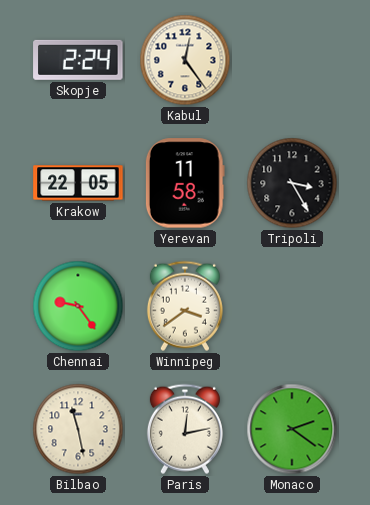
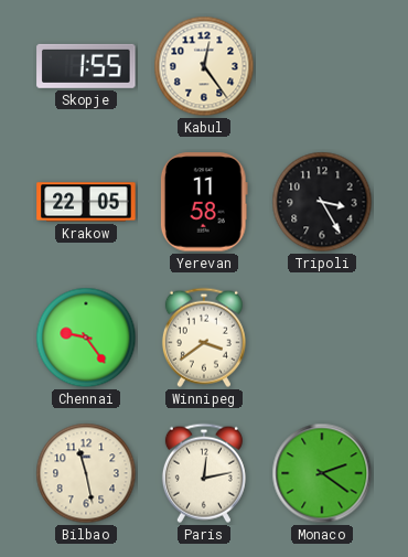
Skopje: 2:24 -> 1:55 (86, 66)
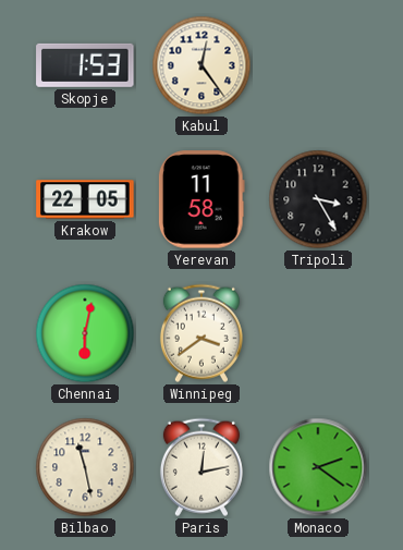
Skopje: 1:55 -> 1:53 (85, 65)
Chennai: 9:24 -> 6:02 (85, 333)
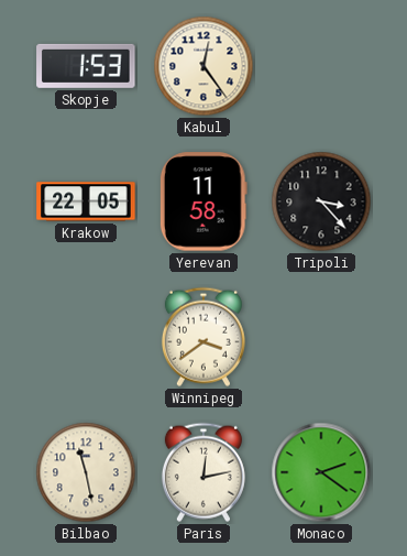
Tripoli: 3:25 -> 3:23 (321, 201)
Chennai: 6:02 -> none (85, 333)
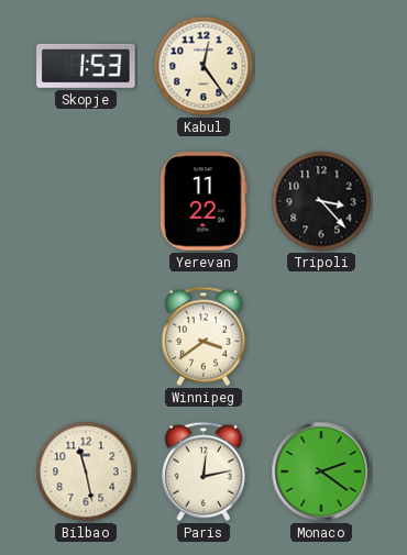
Krakow: 22:05 -> none (86, 201)
Yerevan: 11:58 -> 11:22 (204, 201)
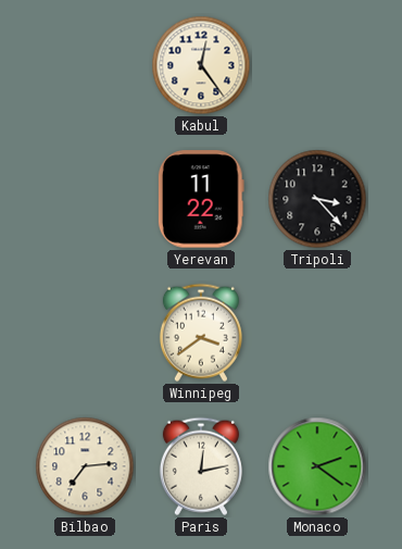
Skopje: 1:53 -> none (86, 66)
Bilbao: 11:28 -> 7:14 (85, 466)
